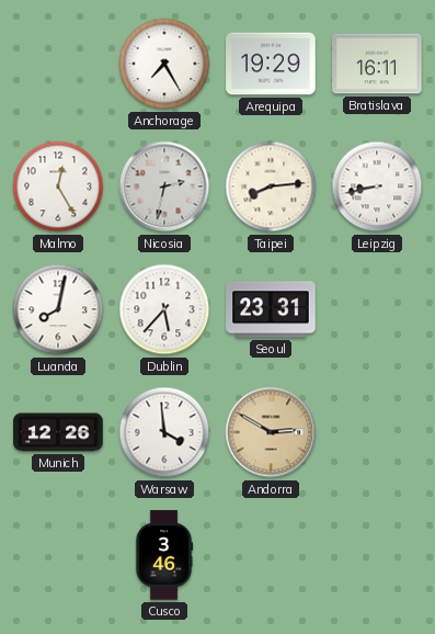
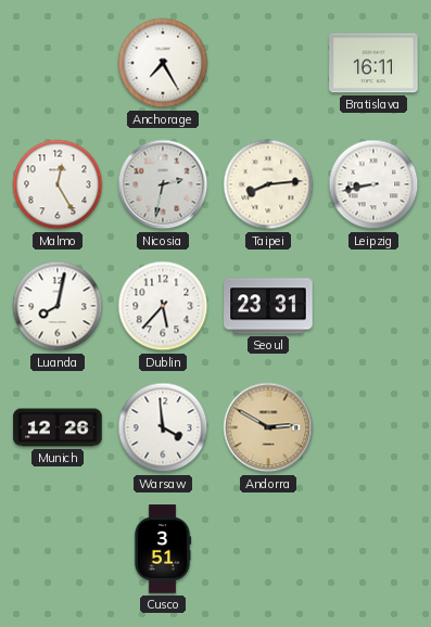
Arequipa: 19:29 -> none (271, 64)
Cusco: 3:46 -> 3:51 (163, 549)
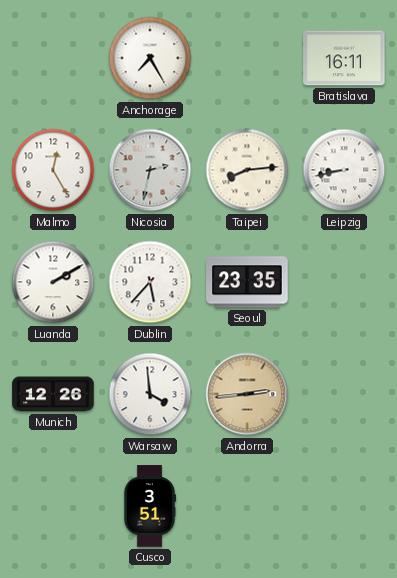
Luanda: 8:02 -> 2:10 (53, 282)
Seoul: 23:31 -> 23:35 (247, 282)
Andorra: 2:50 -> 2:44 (247, 394)
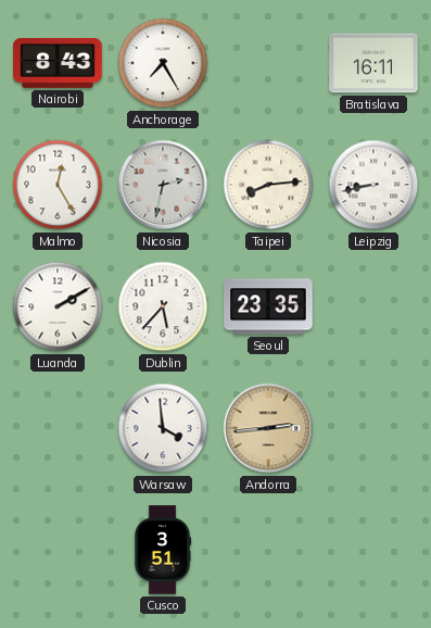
Nairobi: none -> 8:43 (58, 63)
Munich: 12:26 -> none (53, 394)
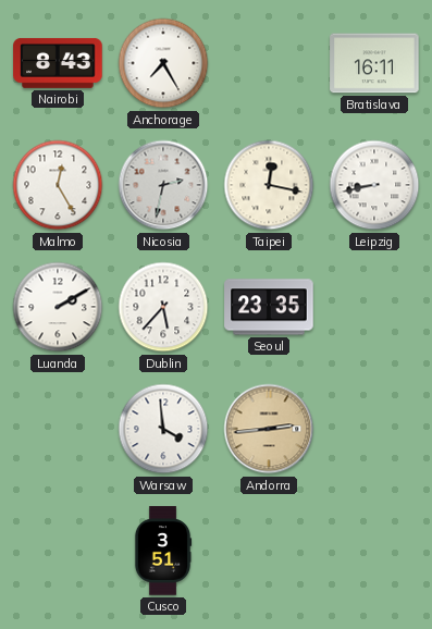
Taipei: 8:14 -> 12:17 (269, 185)
